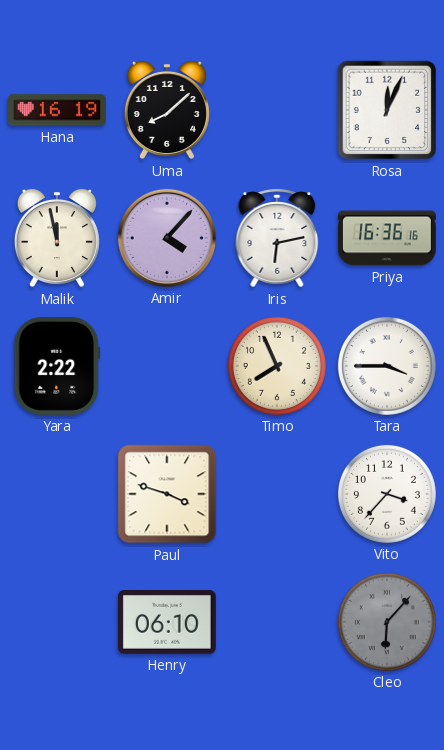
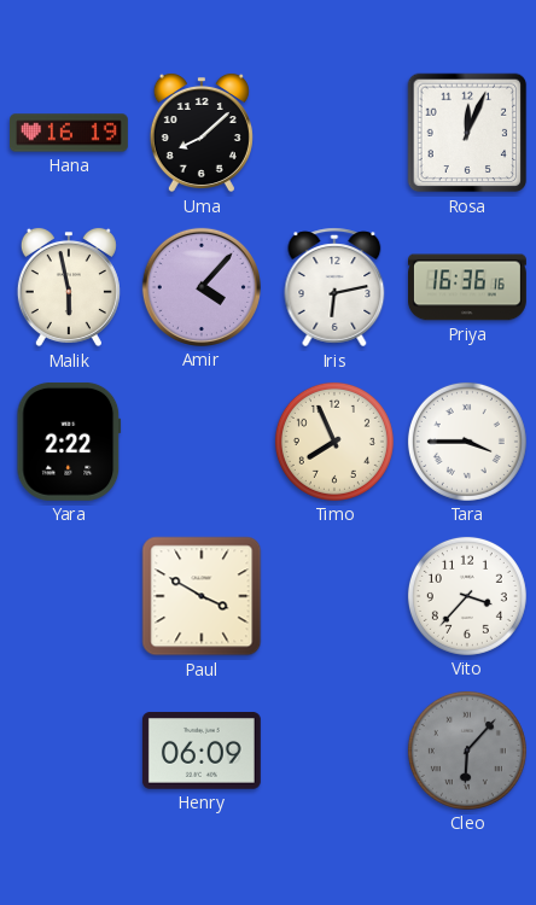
Malik: 11:58 -> 5:58 (69, 287)
Paul: 3:48 -> 3:50 (202, 596)
Henry: 06:10 -> 06:09 (202, 752)
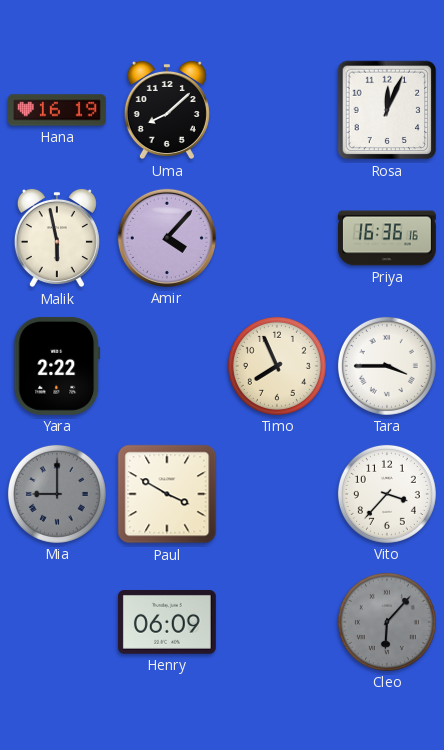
Iris: 6:13 -> none (334, 287)
Mia: none -> 9:00 (57, 494)
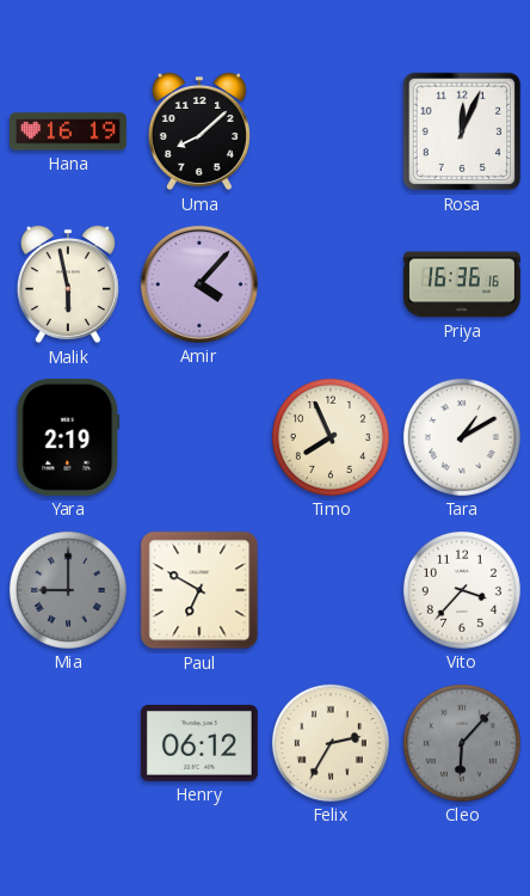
Yara: 2:22 -> 2:19 (68, 437)
Tara: 3:45 -> 1:10 (462, 437)
Paul: 3:50 -> 6:50 (199, 590)
Henry: 06:09 -> 06:12 (199, 744)
Felix: none -> 2:35 (331, 743)
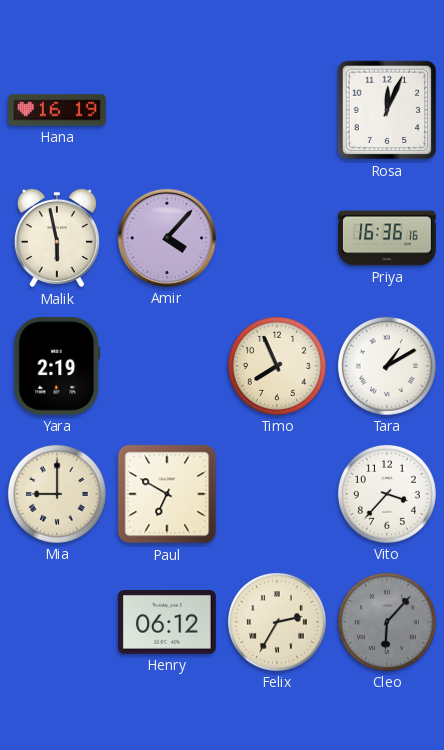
Uma: 8:08 -> none (199, 131)
Mia dial: grey -> cream (57, 494)
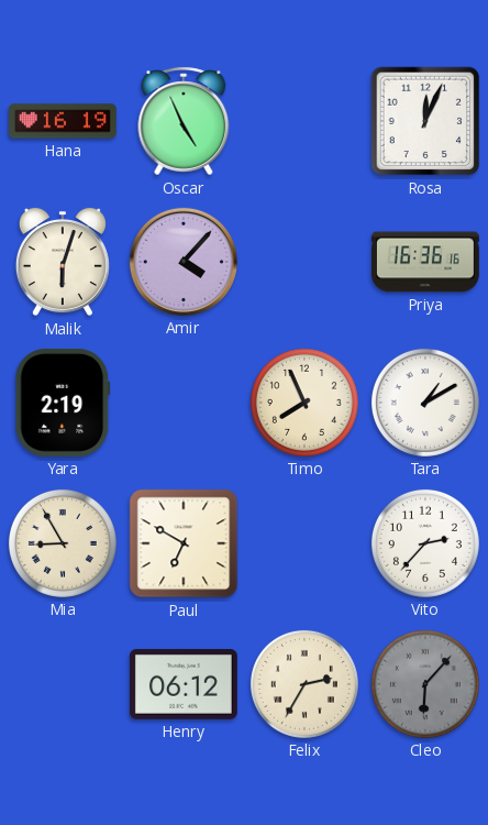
Oscar: none -> 4:56 (184, 121)
Malik: 5:58 -> 6:03 (63, 262)
Mia: 9:00 -> 8:55 (63, 543)
Vito: 3:37 -> 2:37 (425, 543)
